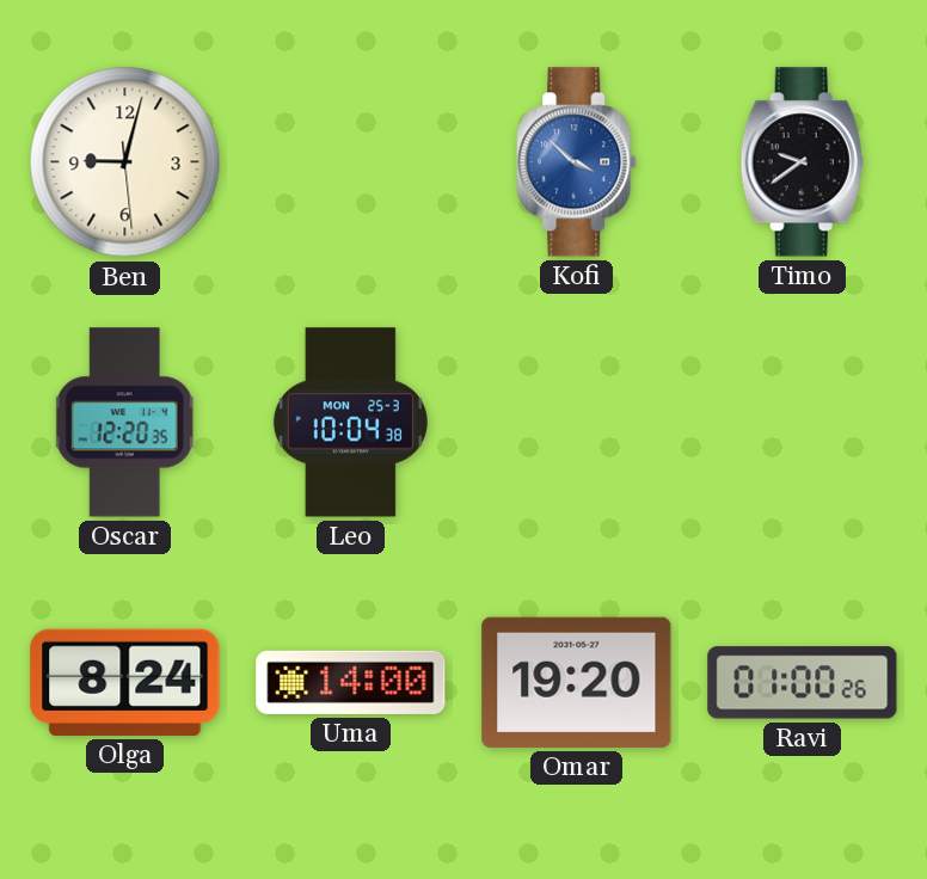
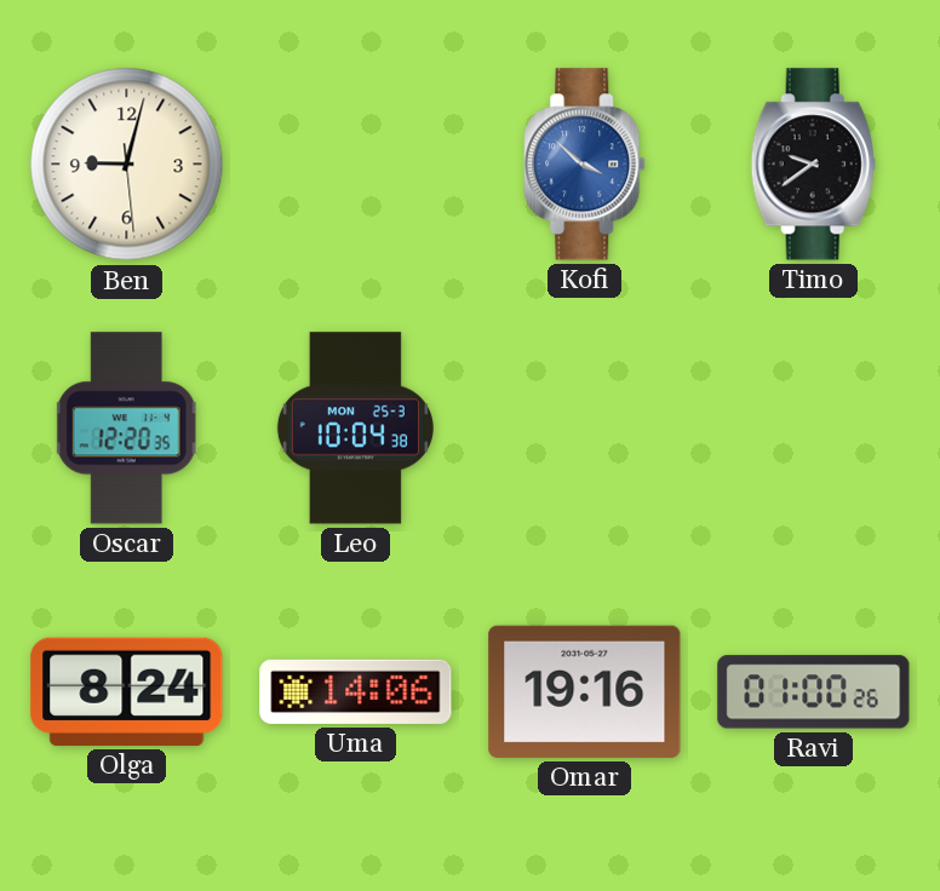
Uma: 14:00 -> 14:06 (356, 691)
Omar: 19:20 -> 19:16 (585, 691)
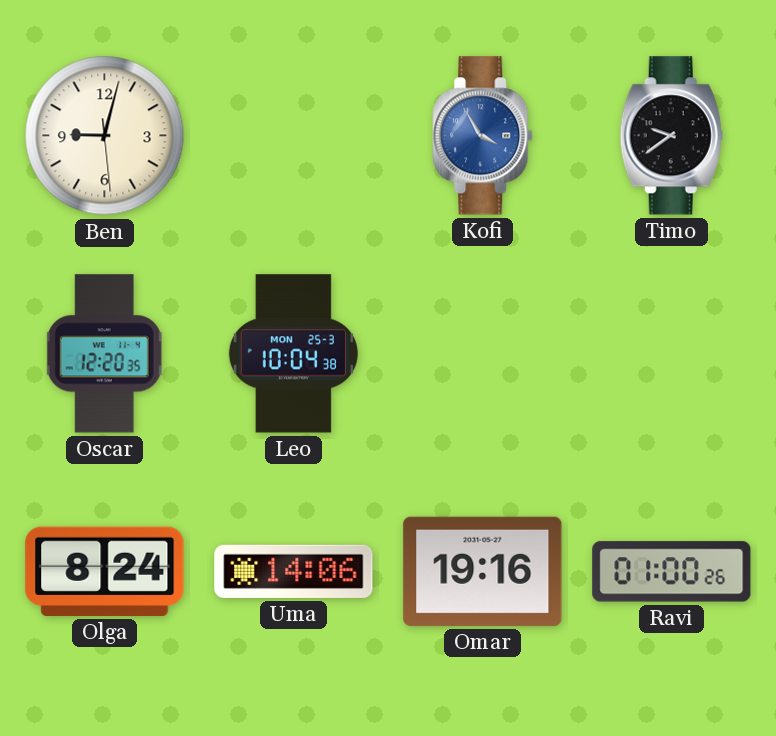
Kofi: 3:52 -> 3:55 (483, 136)
